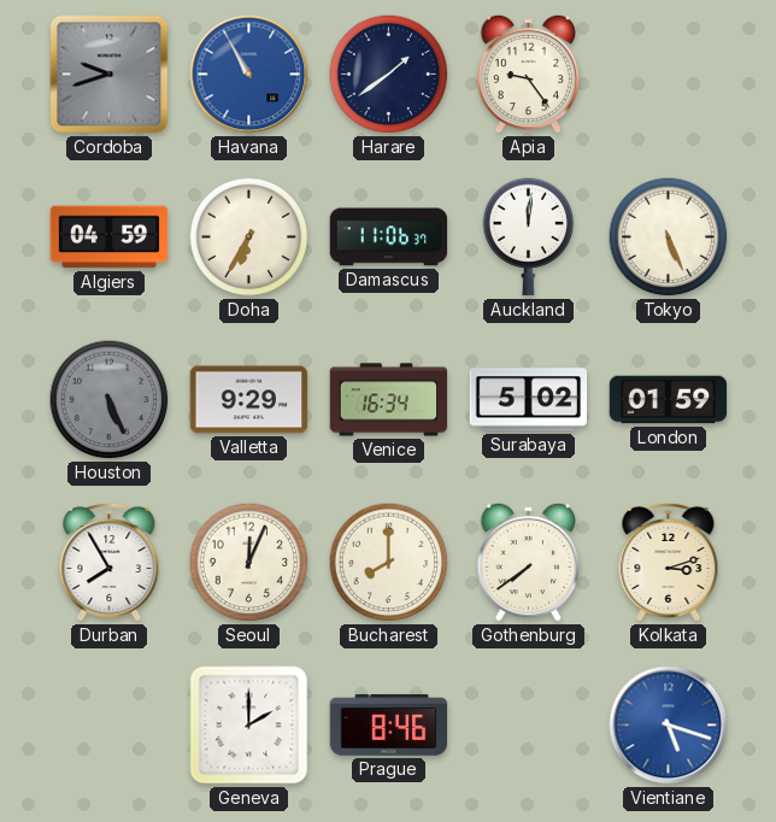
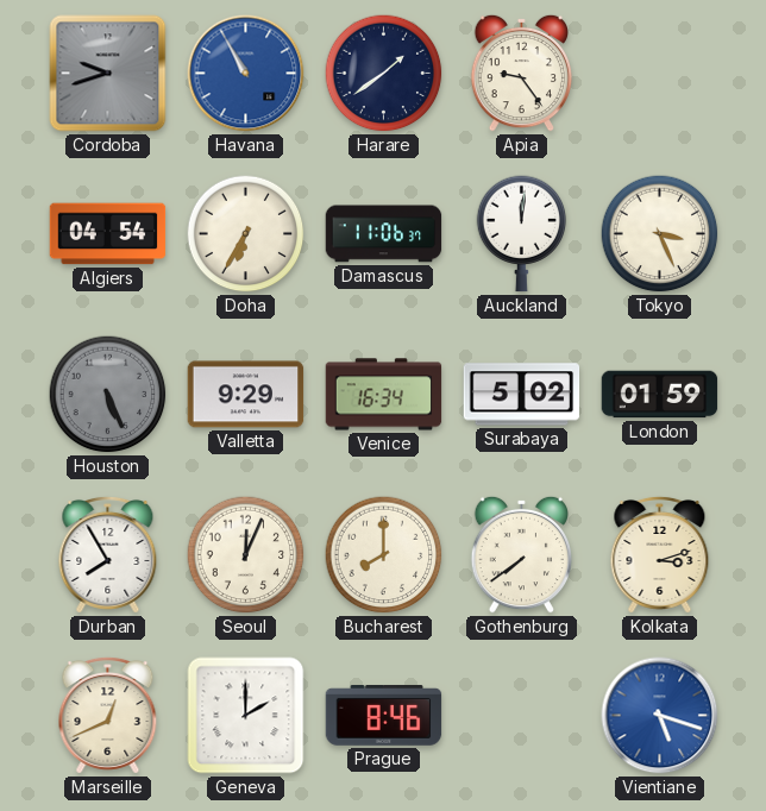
Algiers: 04:59 -> 04:54 (108, 234)
Tokyo: 5:26 -> 3:26 (660, 234)
Marseille: none -> 12:41 (108, 715)
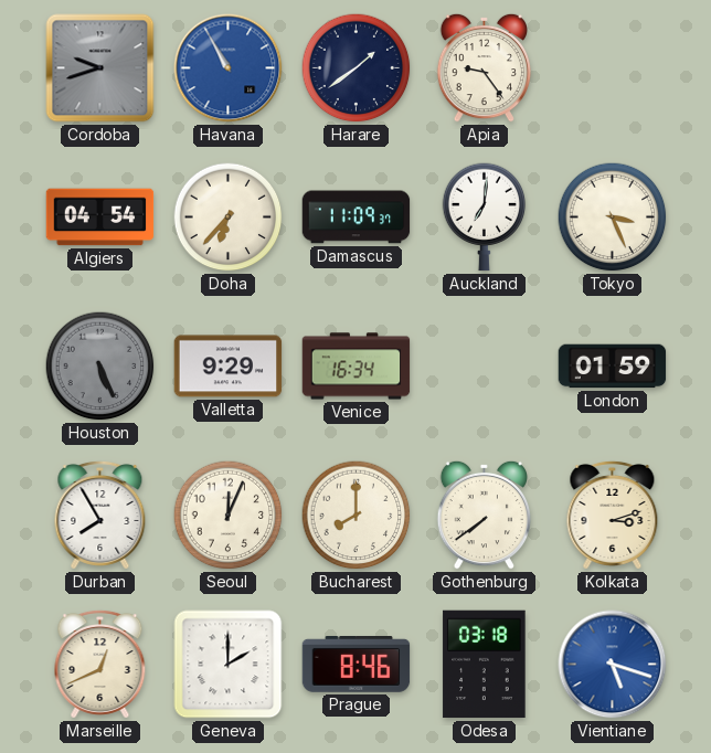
Doha: 6:35 -> 6:37 (229, 218)
Damascus: 11:06 -> 11:09 (357, 218)
Auckland: 12:01 -> 7:01 (485, 218)
Surabaya: 5:02 -> none (522, 395)
Odesa: none -> 03:18 (485, 665)
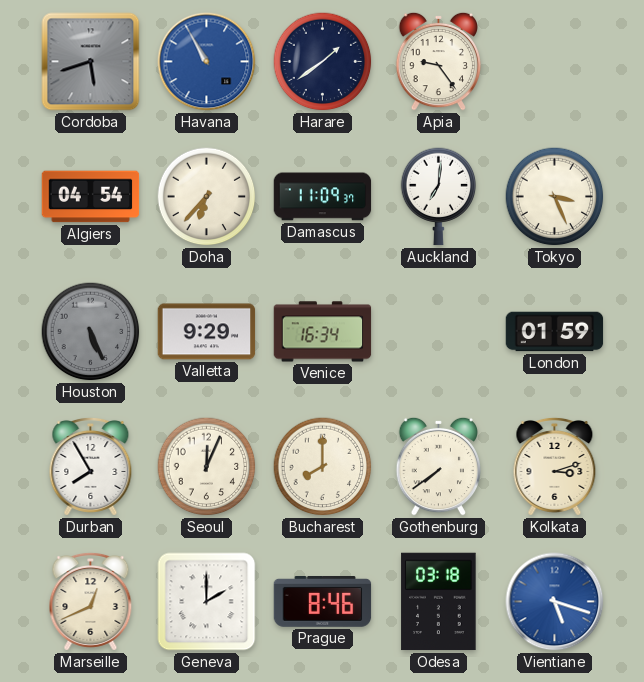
Cordoba: 9:42 -> 5:42 (91, 62)
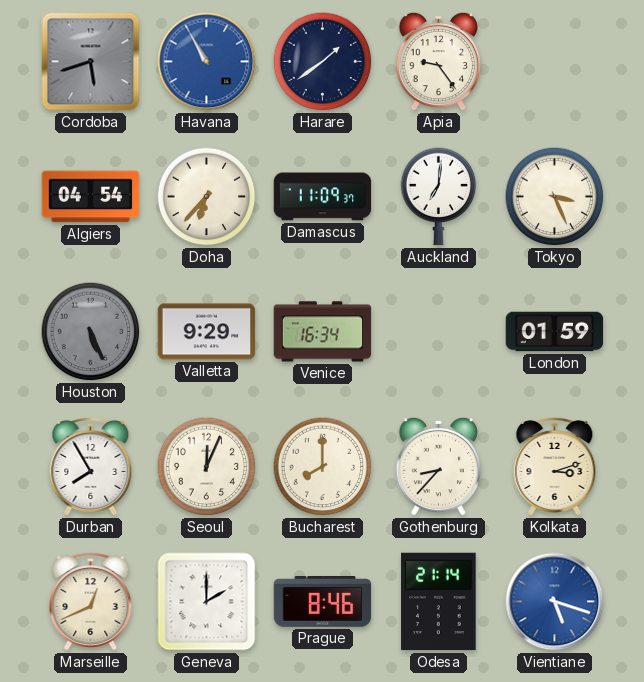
Gothenburg: 7:39 -> 8:37 (439, 466)
Odesa: 03:18 -> 21:14 (439, 602)
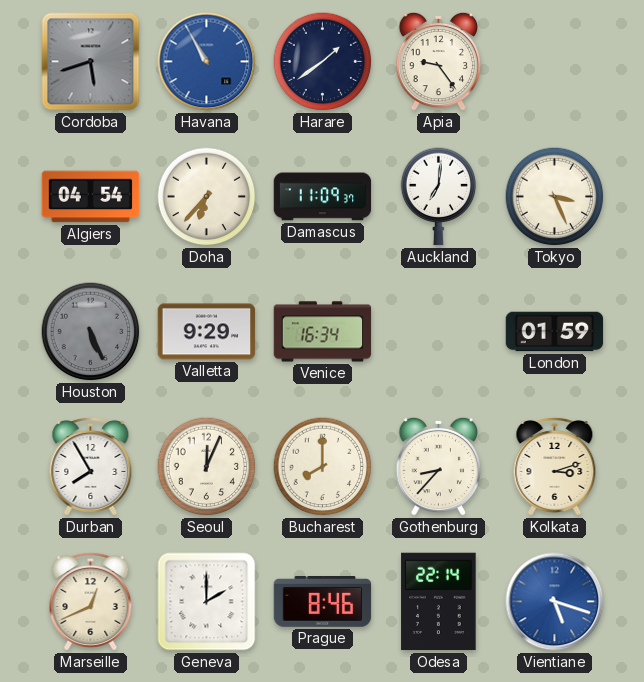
Odesa: 21:14 -> 22:14 (439, 602)
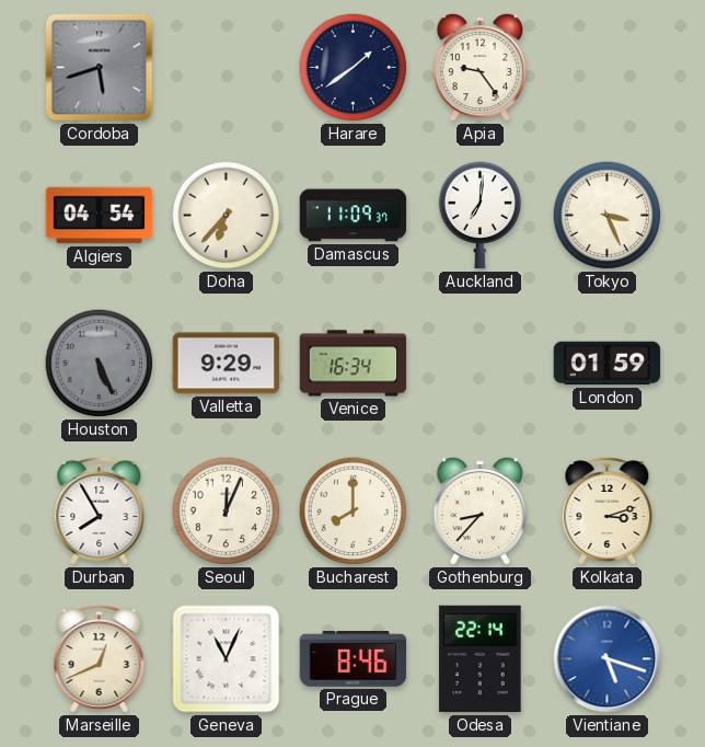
Havana: 10:55 -> none (207, 62)
Geneva: 2:00 -> 11:04 (227, 659)
